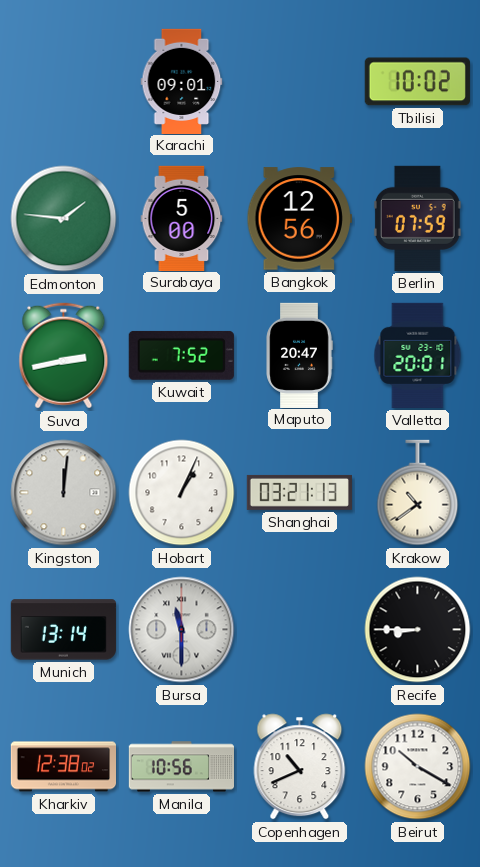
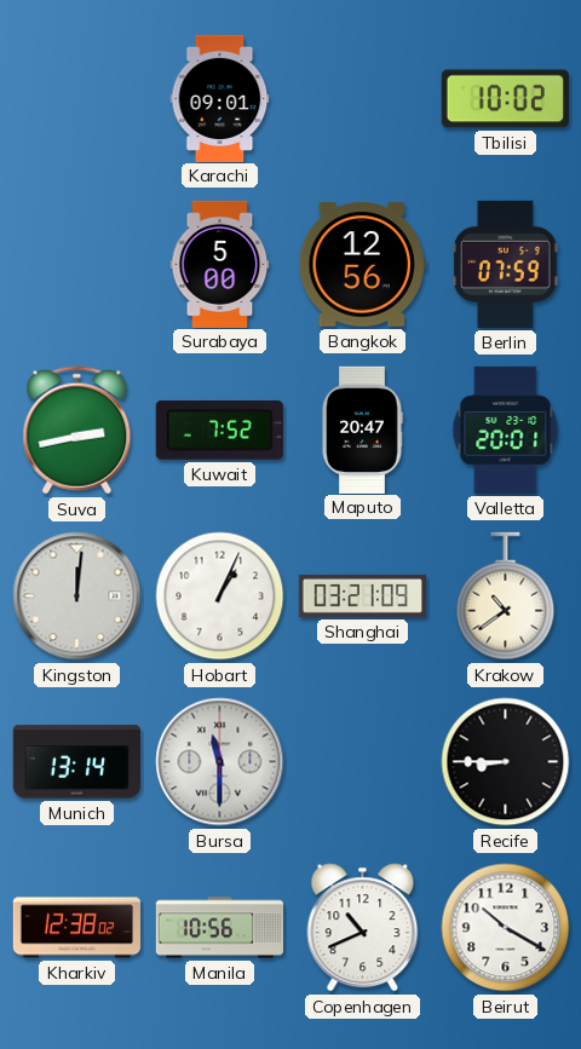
Edmonton: 1:46 -> none (64, 219)
Shanghai: 03:21:13 -> 03:21:09 (362, 595)
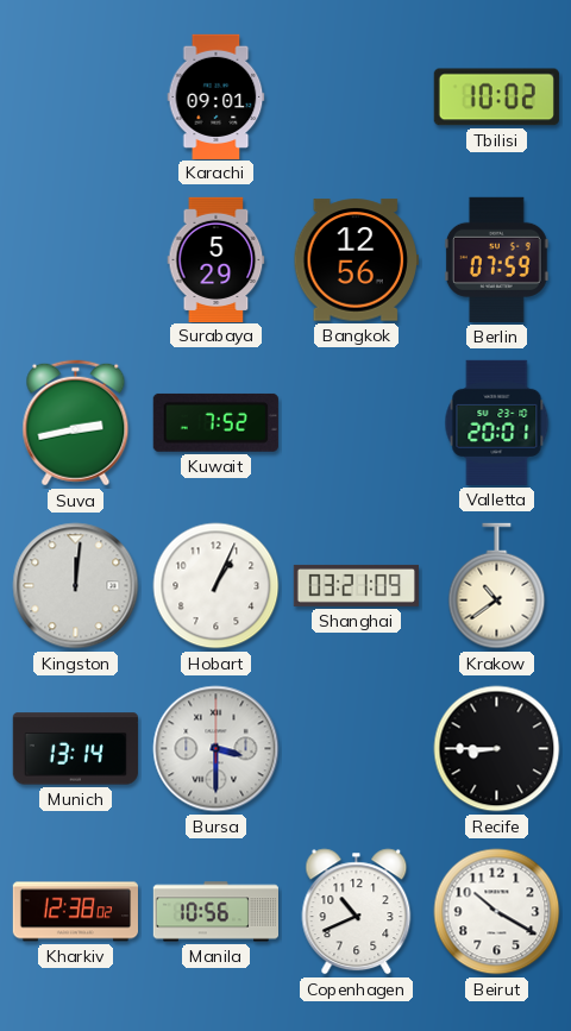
Surabaya: 5:00 -> 5:29 (217, 259)
Maputo: 20:47 -> none (362, 430)
Bursa: 11:30 -> 3:30 (217, 749)
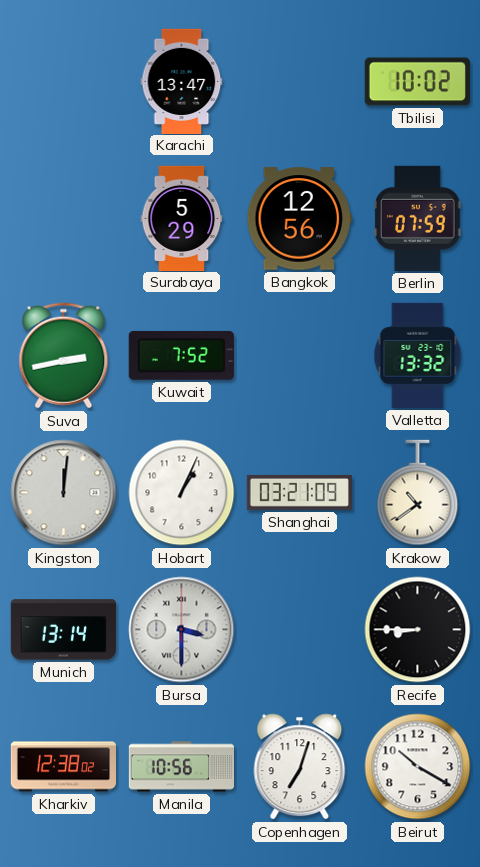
Karachi: 09:01 -> 13:47 (182, 81)
Valletta: 20:01 -> 13:32 (418, 355)
Copenhagen: 10:41 -> 7:03 (300, 767)
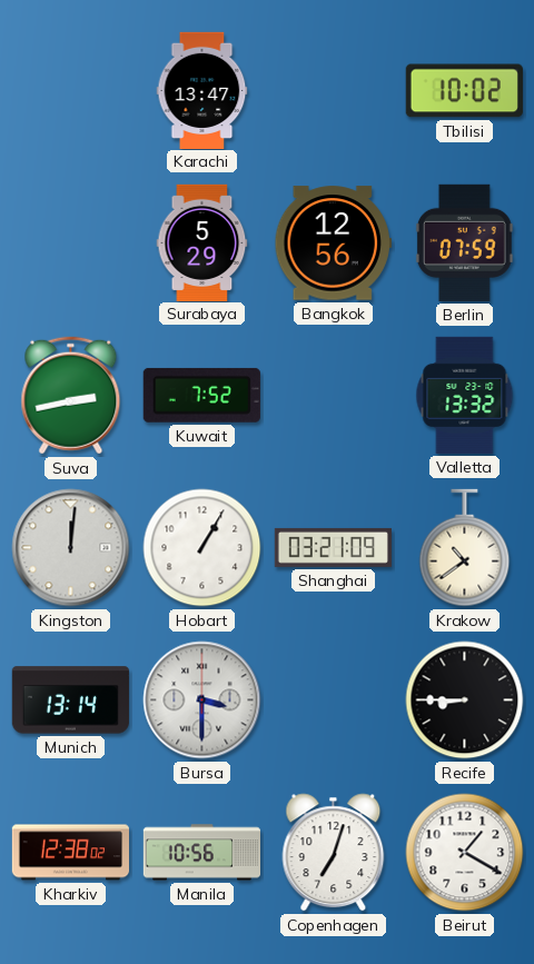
Hobart: 1:04 -> 1:05 (202, 548)
Beirut: 10:20 -> 1:20 (465, 853)
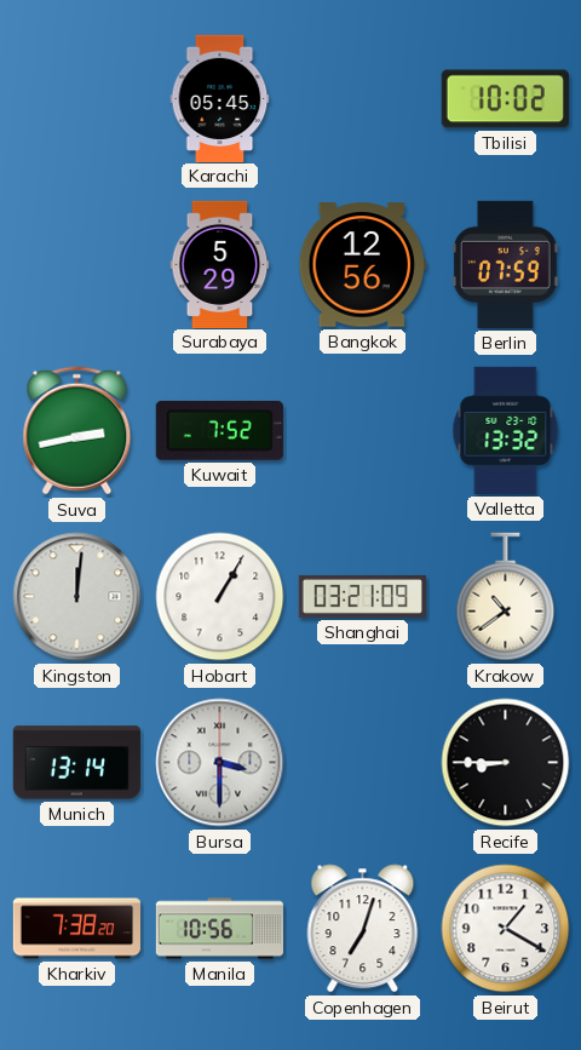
Karachi: 13:47 -> 05:45 (220, 98)
Kharkiv: 12:38 -> 7:38 (76, 929)
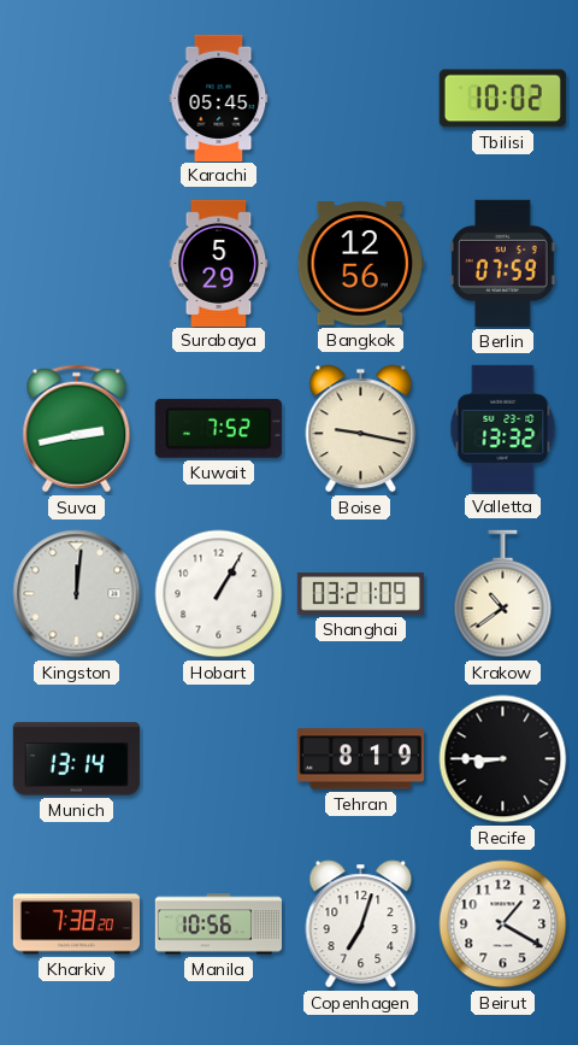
Boise: none -> 9:17 (361, 429)
Bursa: 3:30 -> none (220, 763)
Tehran: none -> 8:19 (360, 759)
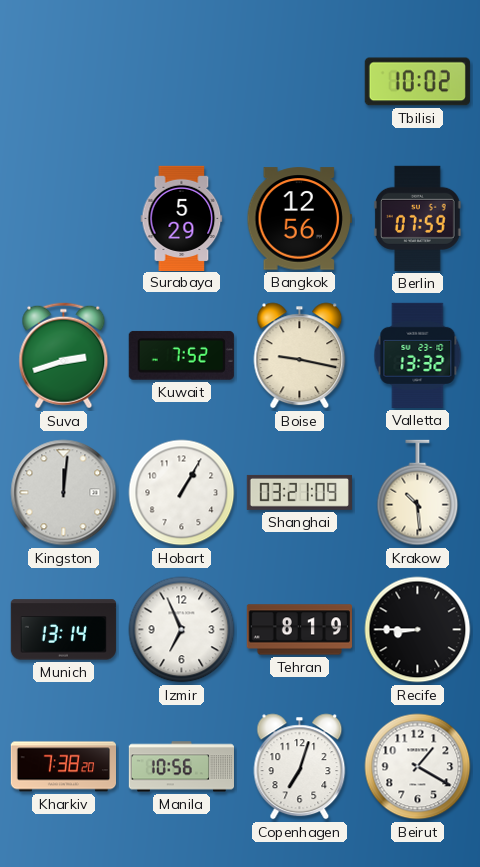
Karachi: 05:45 -> none (219, 98)
Suva: 2:43 -> 2:42 (64, 356)
Krakow: 10:39 -> 10:29 (418, 493)
Izmir: none -> 6:56 (182, 630)
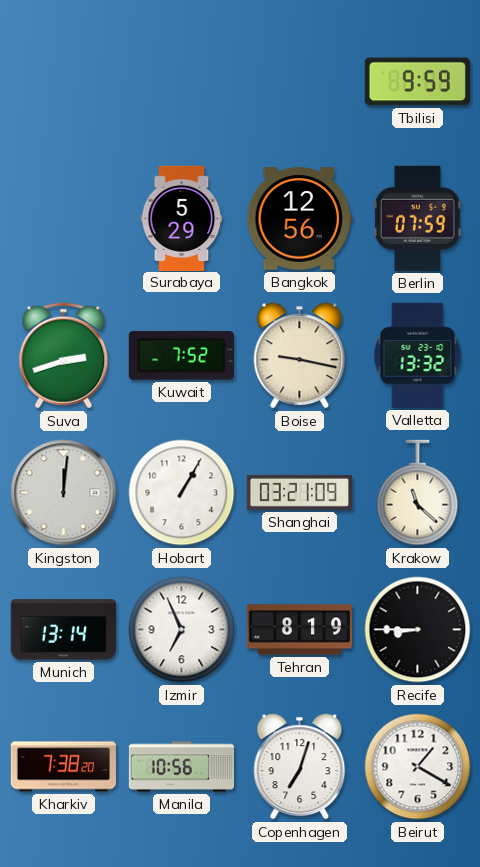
Tbilisi: 10:02 -> 9:59 (417, 82)
Krakow: 10:29 -> 11:22 (418, 493)
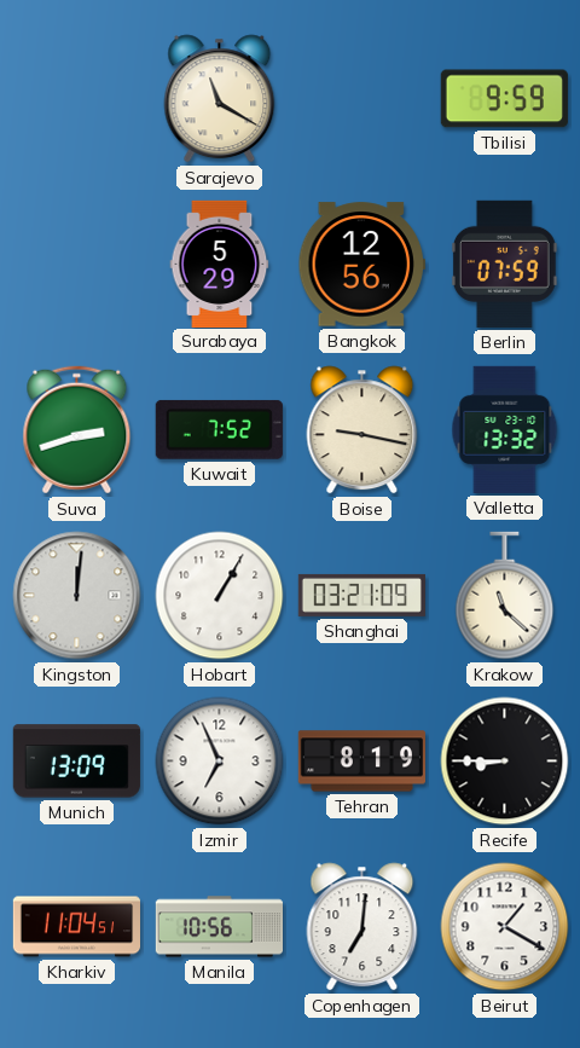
Sarajevo: none -> 11:20 (220, 99)
Munich: 13:14 -> 13:09 (76, 762)
Kharkiv: 7:38 -> 11:04 (76, 927)
Copenhagen: 7:03 -> 7:01 (362, 927)
